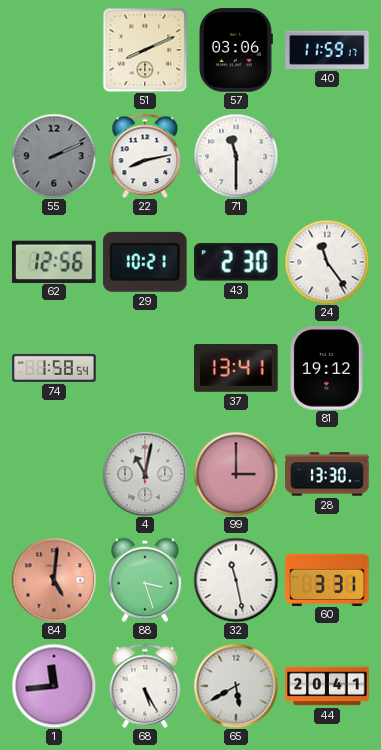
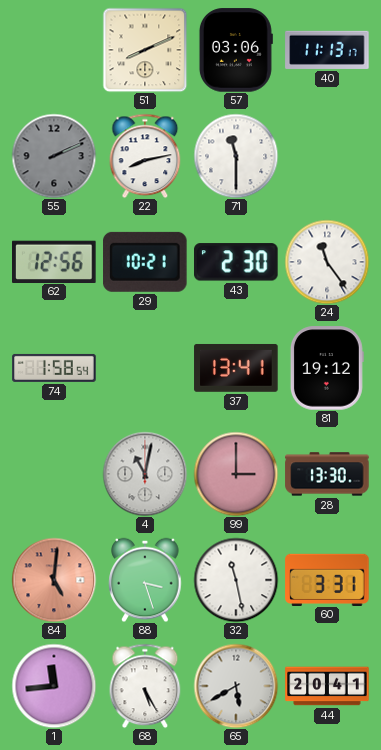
40: 11:59 -> 11:13 (327, 50)
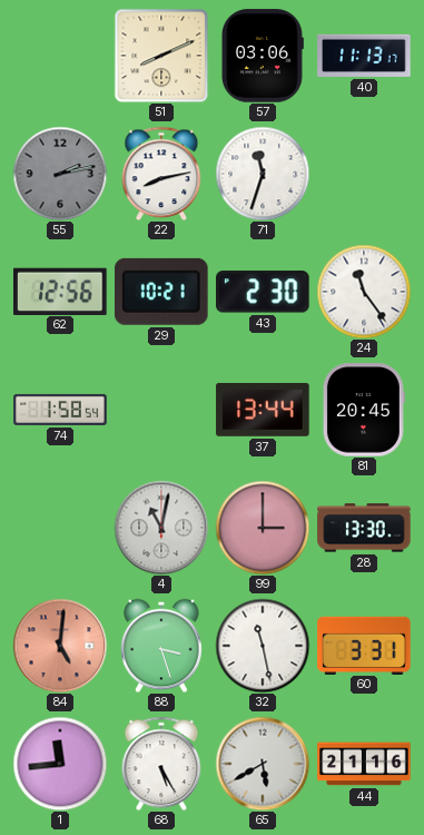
55: 2:11 -> 2:13 (60, 174)
71: 11:30 -> 11:33 (263, 174)
37: 13:41 -> 13:44 (263, 410)
81: 19:12 -> 20:45 (364, 410)
44: 20:41 -> 21:16 (364, 764)
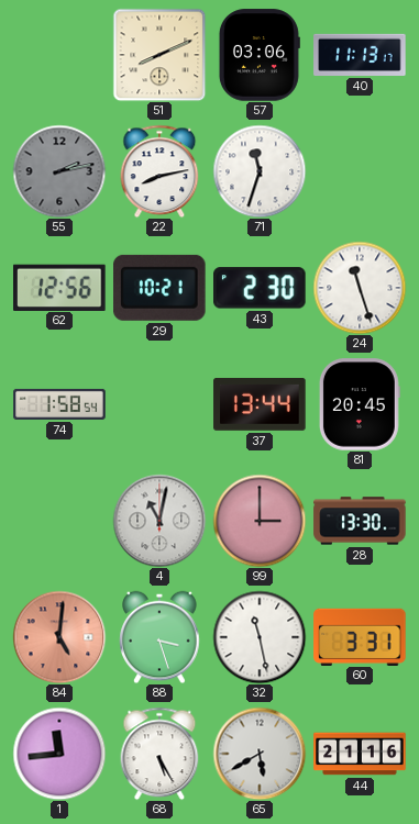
24: 11:24 -> 11:27 (360, 288)
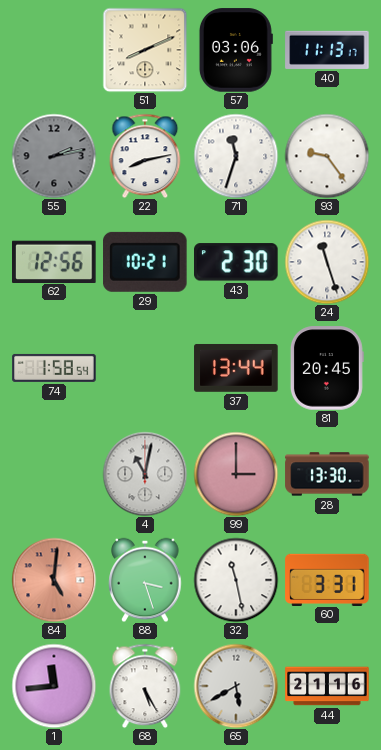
93: none -> 9:24 (327, 156)
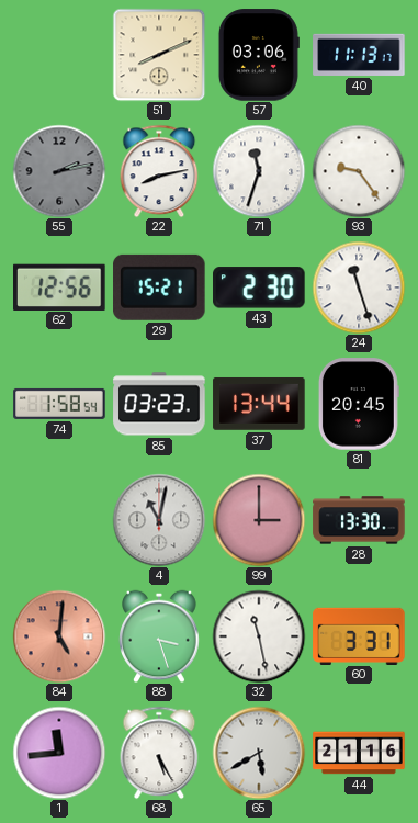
29: 10:21 -> 15:21 (160, 288)
85: none -> 03:23 (159, 404)
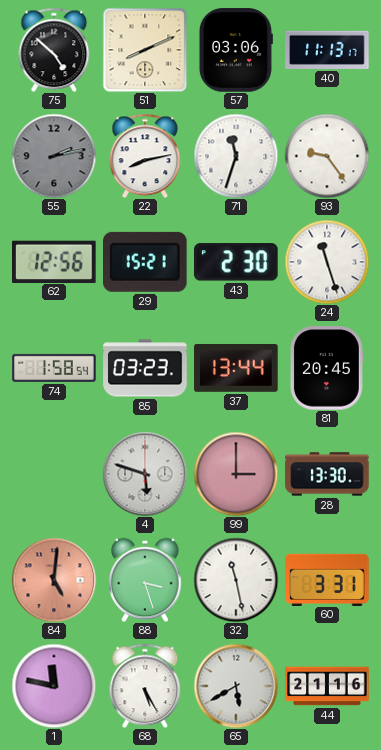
75: none -> 4:52 (54, 50)
4: 11:02 -> 5:48 (145, 474)
1: 11:44 -> 11:47 (54, 686)
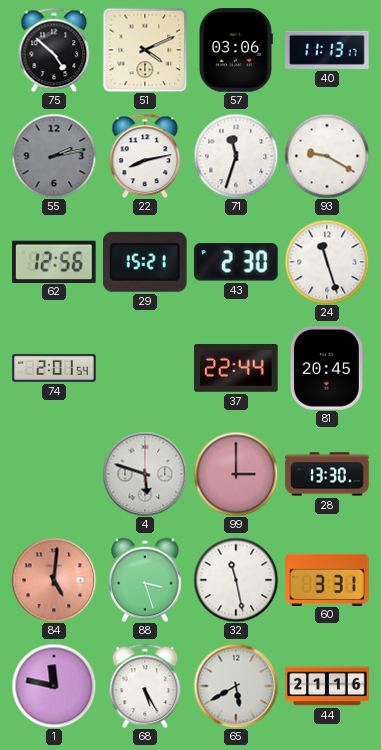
51: 8:11 -> 4:11 (145, 50)
93: 9:24 -> 9:20 (327, 156)
74: 1:58 -> 2:01 (54, 368)
85: 03:23 -> none (145, 368)
37: 13:44 -> 22:44 (236, 368)
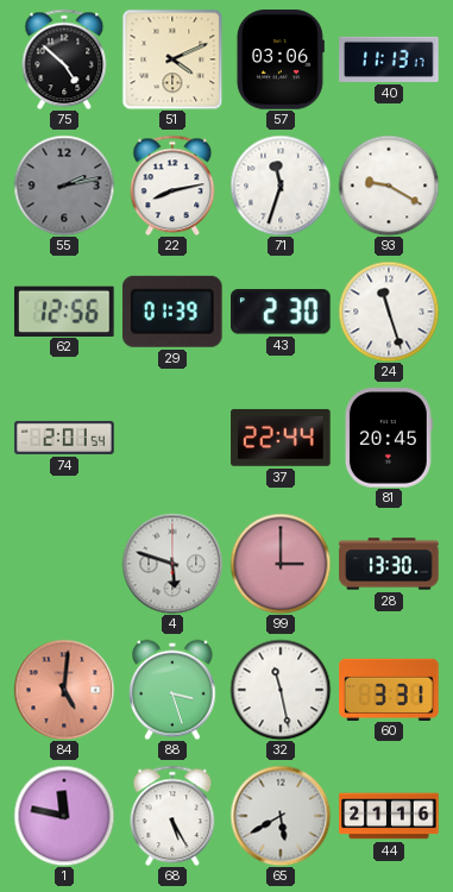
29: 15:21 -> 01:39 (174, 312)
